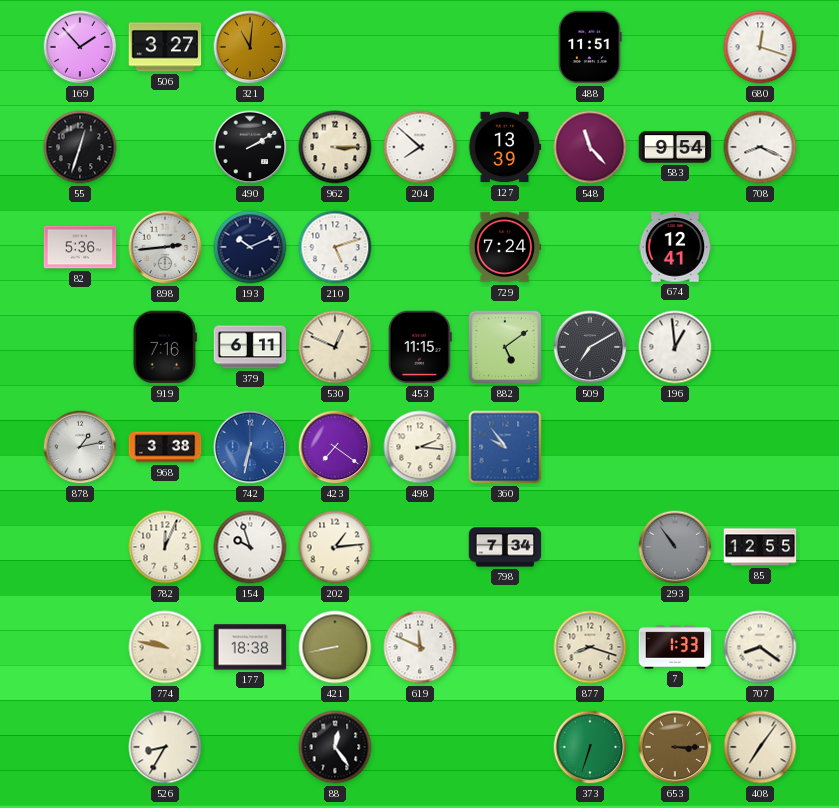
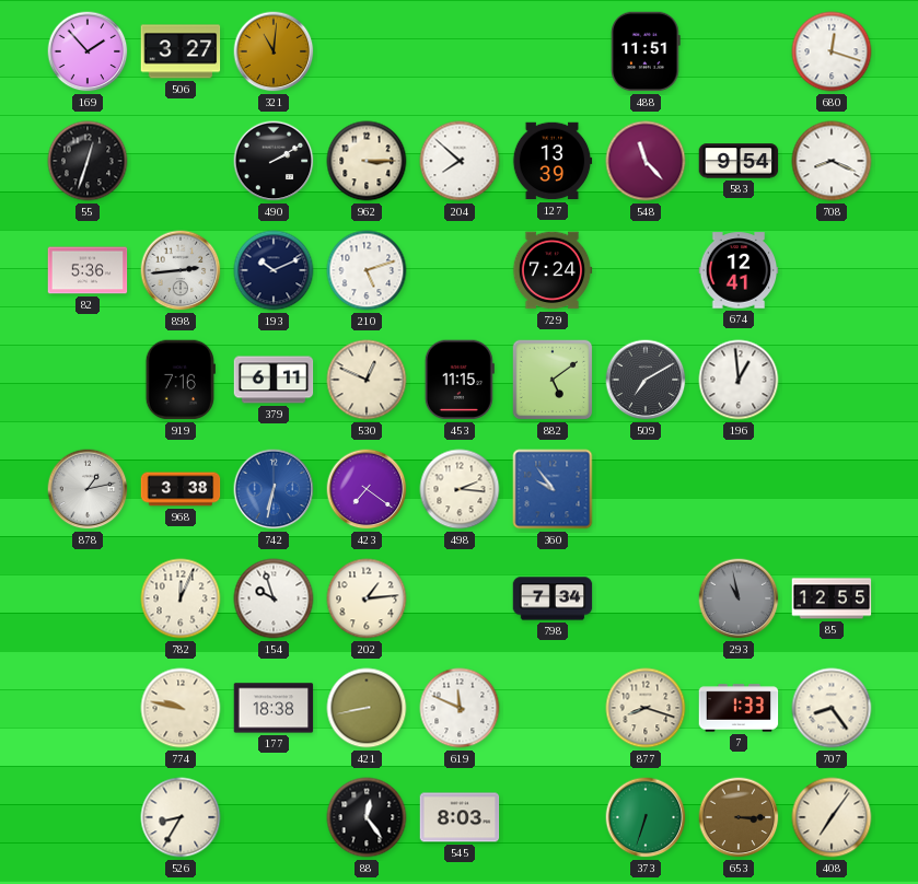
293: 10:54 -> 10:58 (739, 598)
707: 8:21 -> 8:24 (832, 708)
545: none -> 8:03 (460, 817)
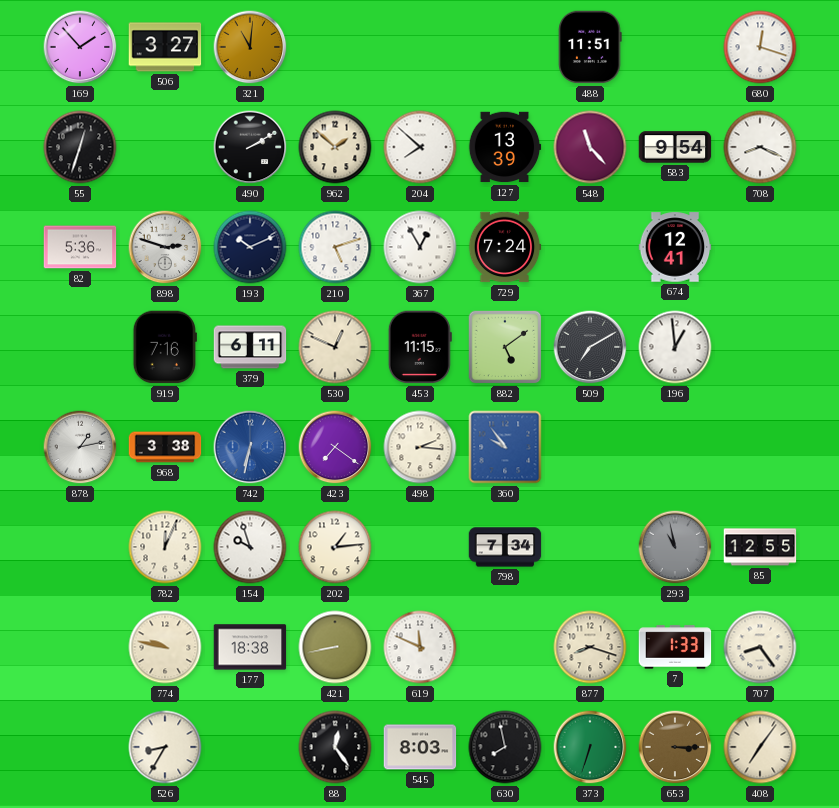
962: 3:15 -> 1:52 (335, 147)
898: 2:44 -> 2:48 (165, 247)
367: none -> 12:55 (420, 247)
630: none -> 7:58 (505, 747)
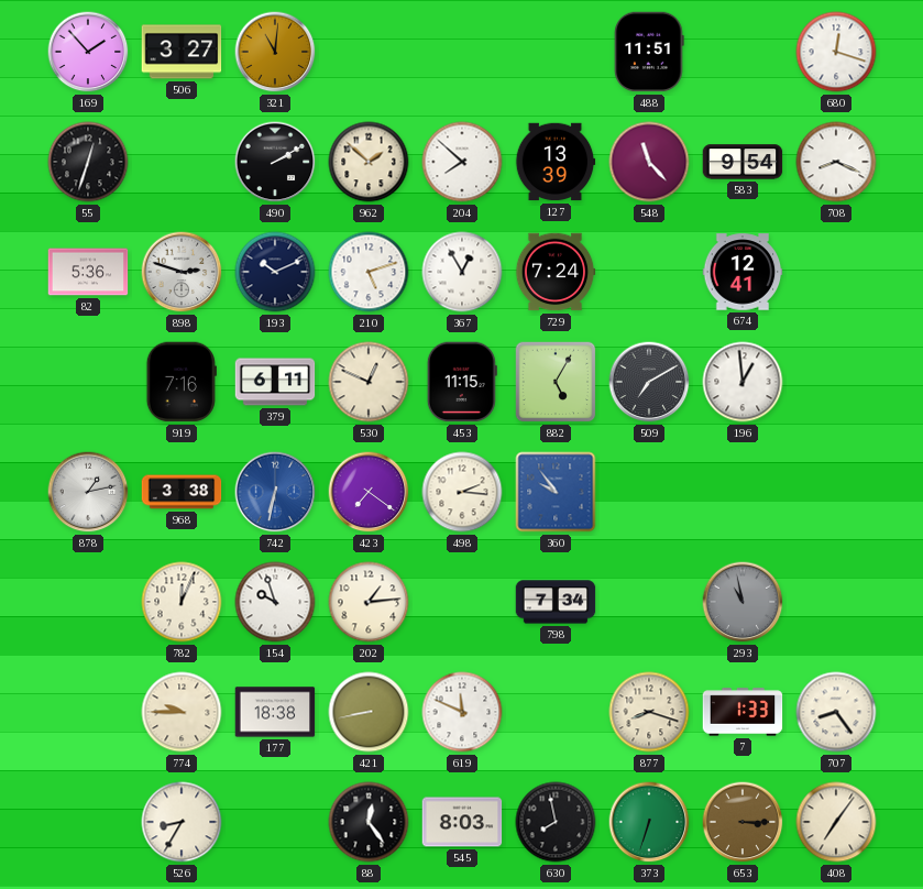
882: 5:09 -> 5:05 (556, 382)
85: 12:55 -> none (760, 547)
774: 9:47 -> 9:45 (182, 712)
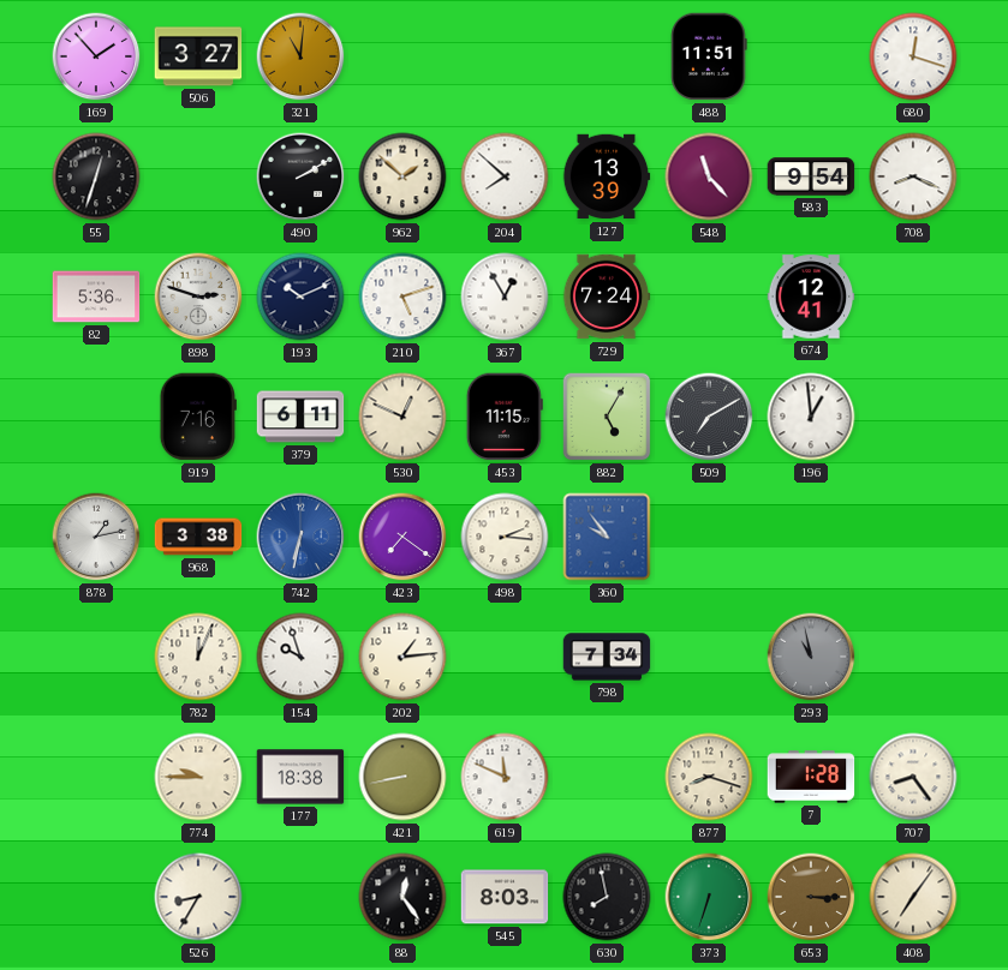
7: 1:33 -> 1:28 (811, 777)
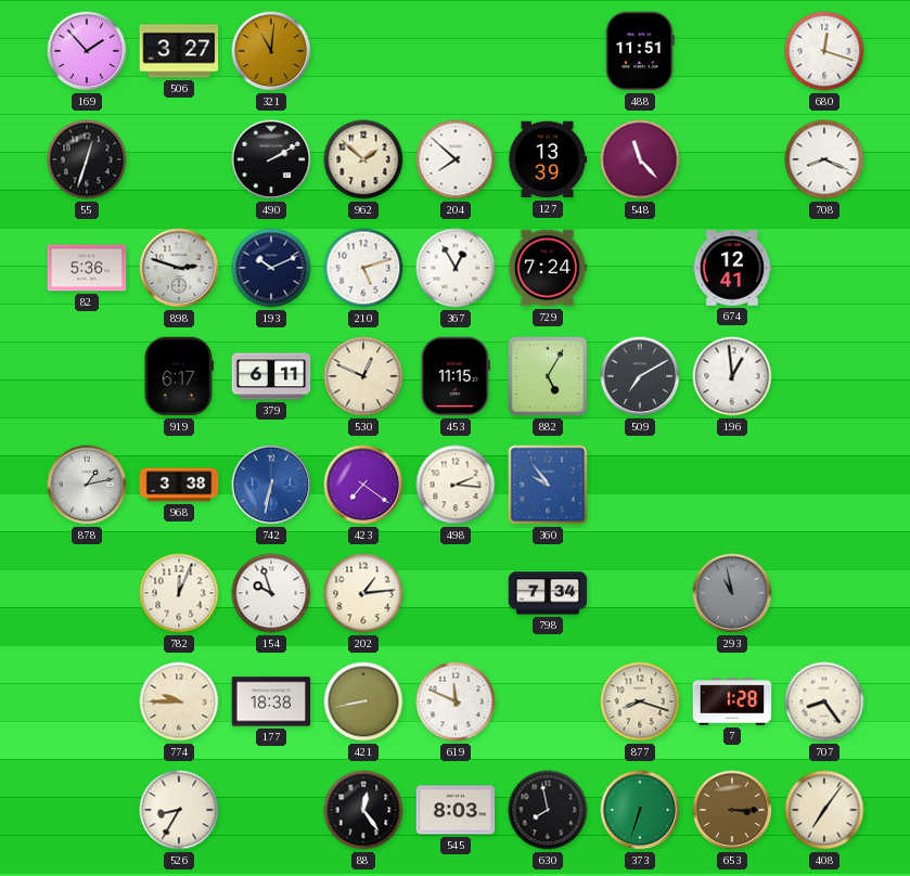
583: 9:54 -> none (811, 176)
919: 7:16 -> 6:17 (179, 376)
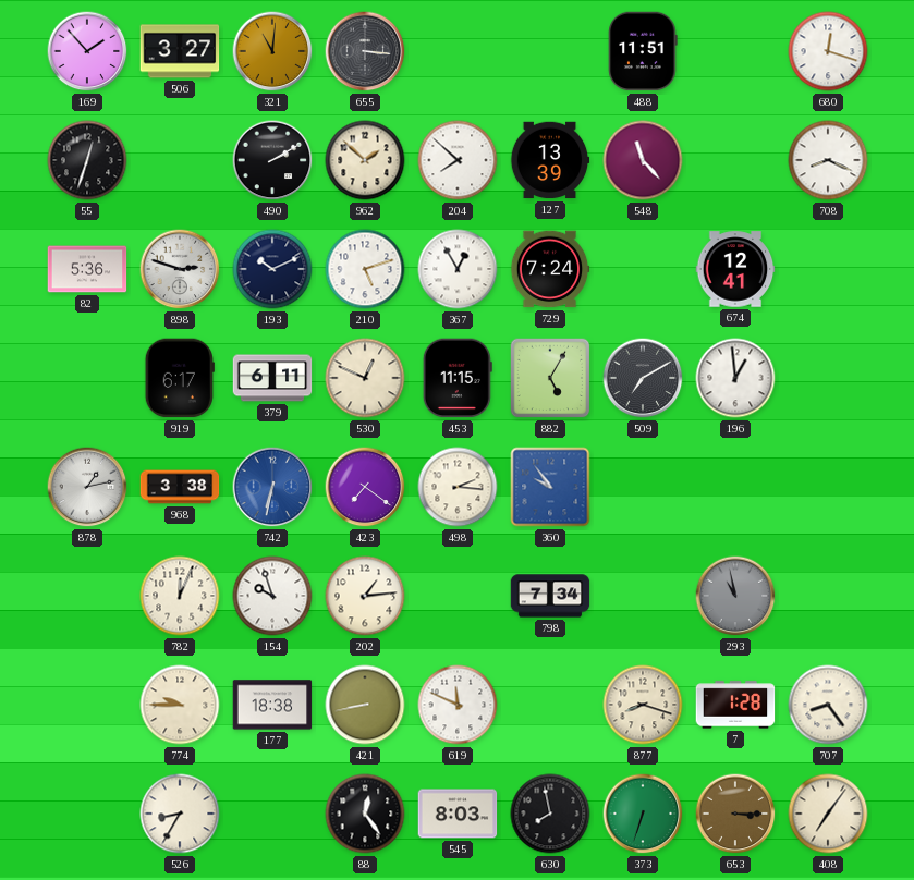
655: none -> 3:16 (365, 51)
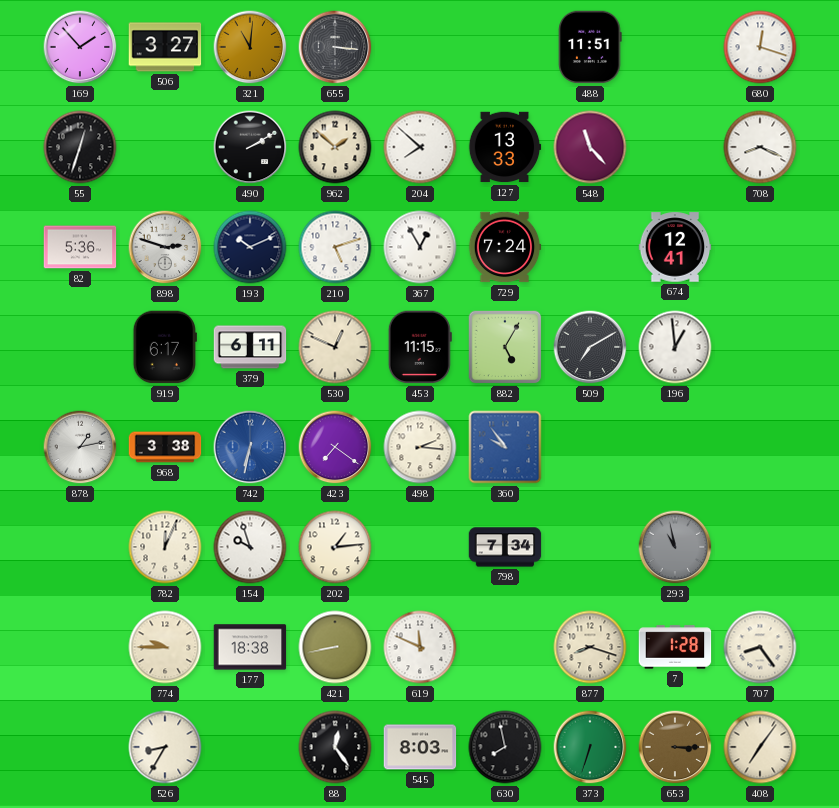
127: 13:39 -> 13:33 (505, 147)
